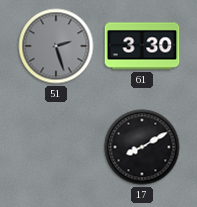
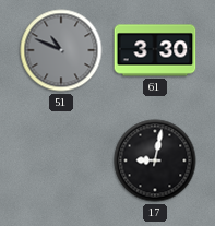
51: 2:27 -> 10:49 (61, 50)
17: 8:10 -> 9:02 (155, 160)
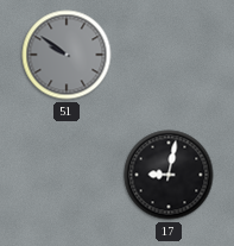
51: 10:49 -> 9:51 (67, 55)
61: 3:30 -> none (155, 50)
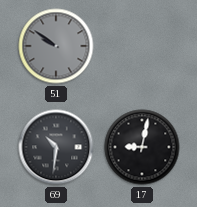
69: none -> 10:31 (56, 147)
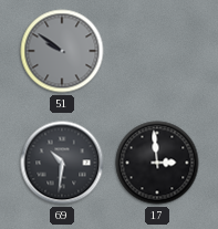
17: 9:02 -> 2:59 (157, 163)
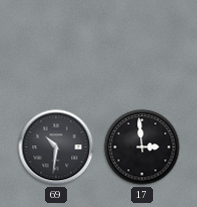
51: 9:51 -> none (62, 51)
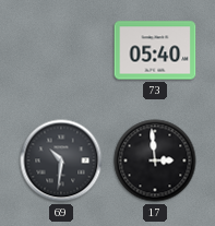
73: none -> 05:40 (155, 50)
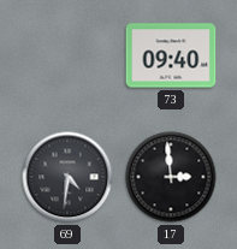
73: 05:40 -> 09:40 (171, 55)
69: 10:31 -> 4:31 (67, 177)
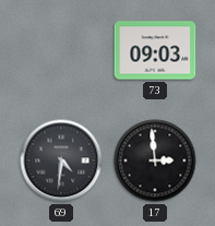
73: 09:40 -> 09:03 (155, 50)
